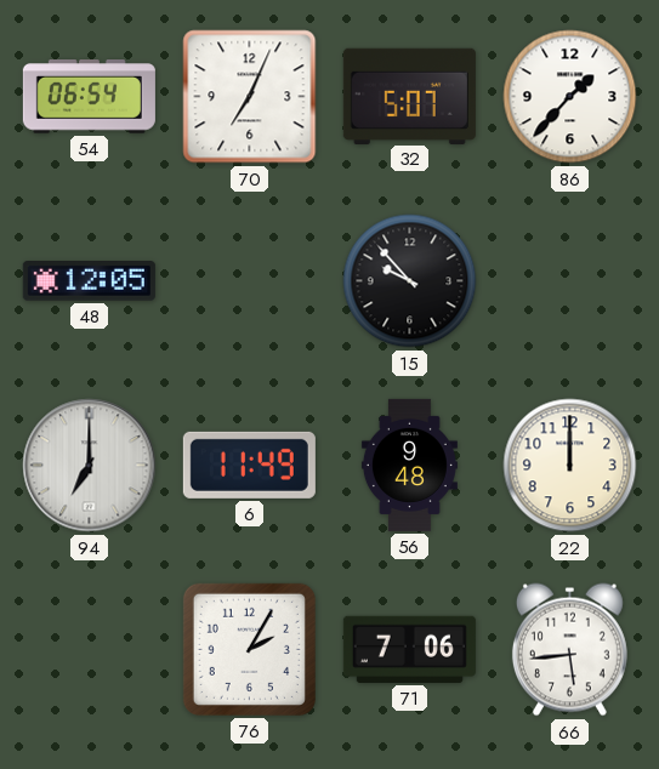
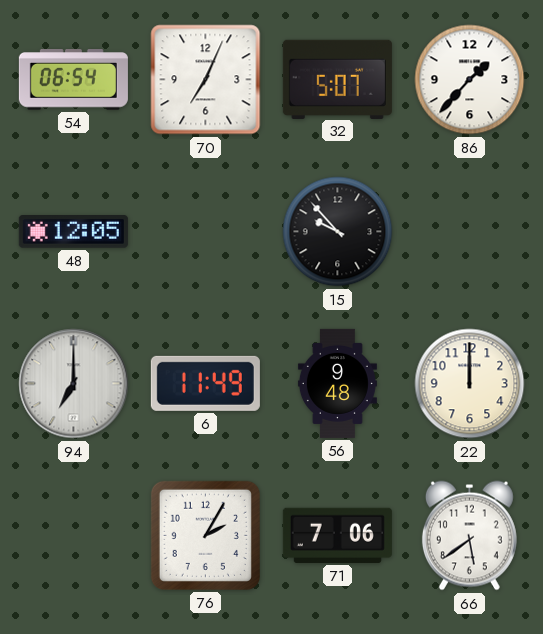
66: 5:44 -> 5:39 (469, 536)
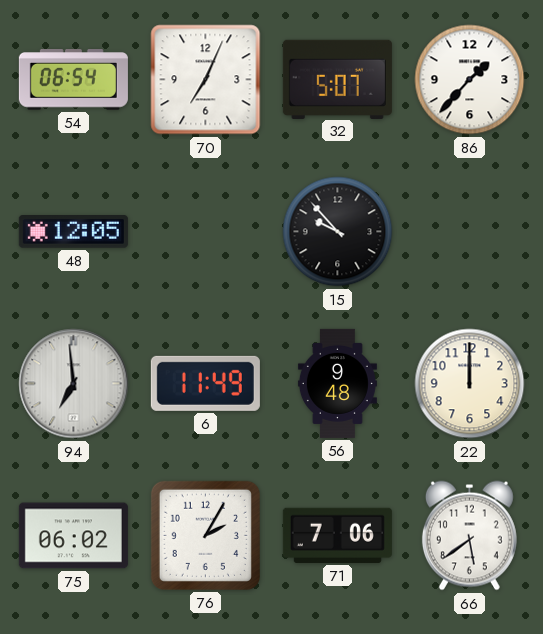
94: 7:00 -> 6:59 (74, 384)
75: none -> 06:02 (73, 536)
